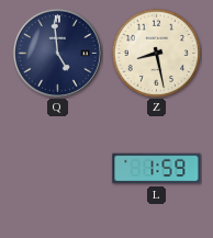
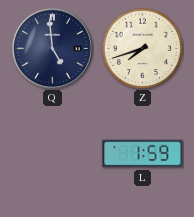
Z: 8:28 -> 7:42 (142, 48)
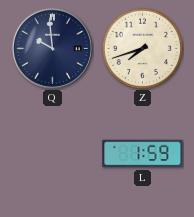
Q: 4:59 -> 9:59 (52, 48)
